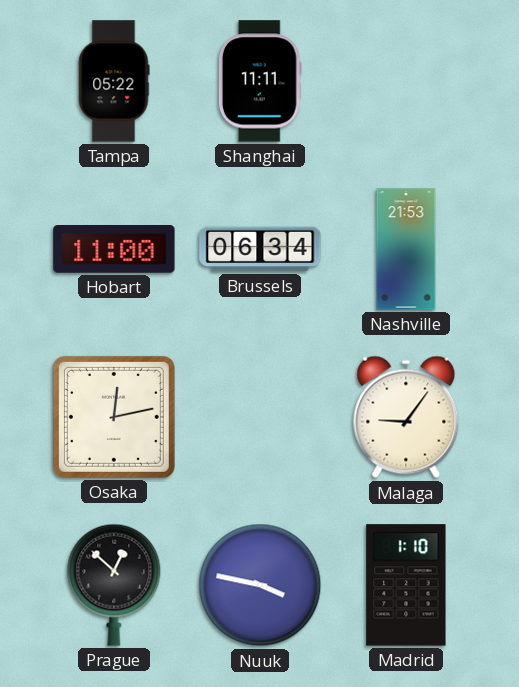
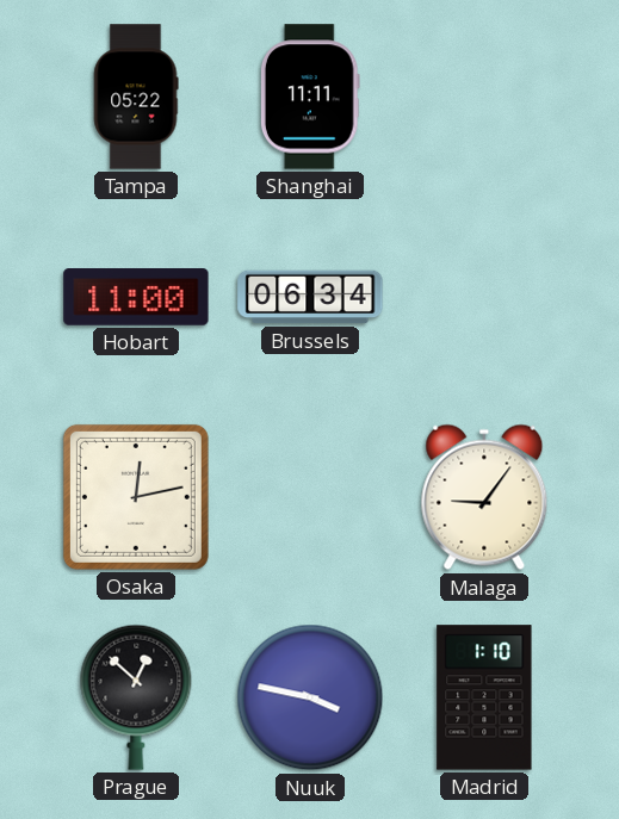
Nashville: 21:53 -> none (406, 249)
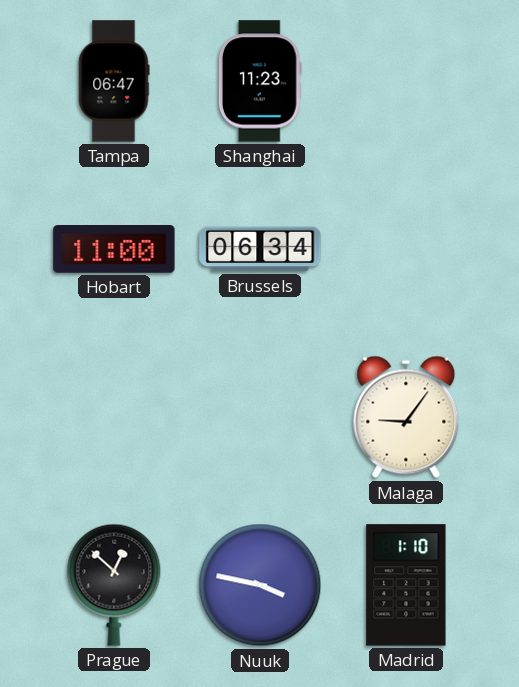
Tampa: 05:22 -> 06:47 (114, 81)
Shanghai: 11:11 -> 11:23 (260, 81)
Osaka: 12:13 -> none (136, 497)
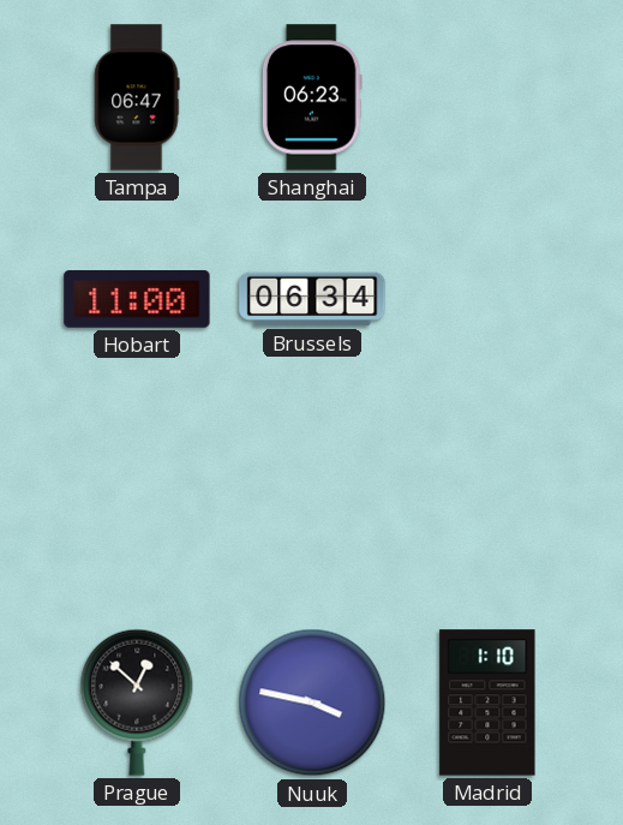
Shanghai: 11:23 -> 06:23 (312, 97)
Malaga: 9:06 -> none (406, 417)
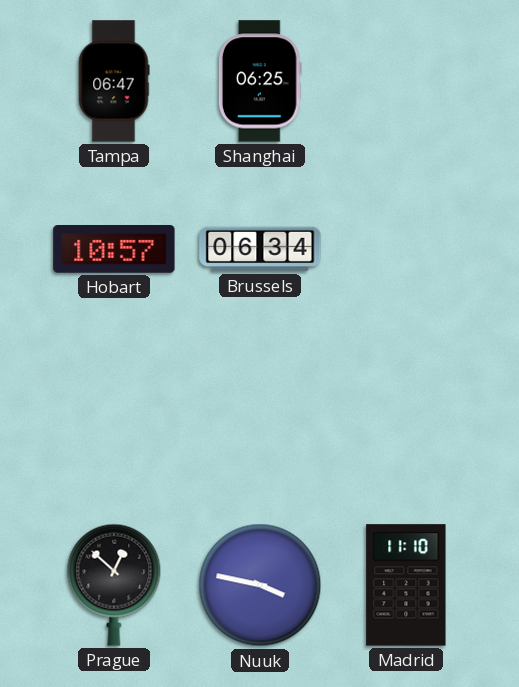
Shanghai: 06:23 -> 06:25 (260, 81)
Hobart: 11:00 -> 10:57 (114, 249)
Madrid: 1:10 -> 11:10 (406, 585)
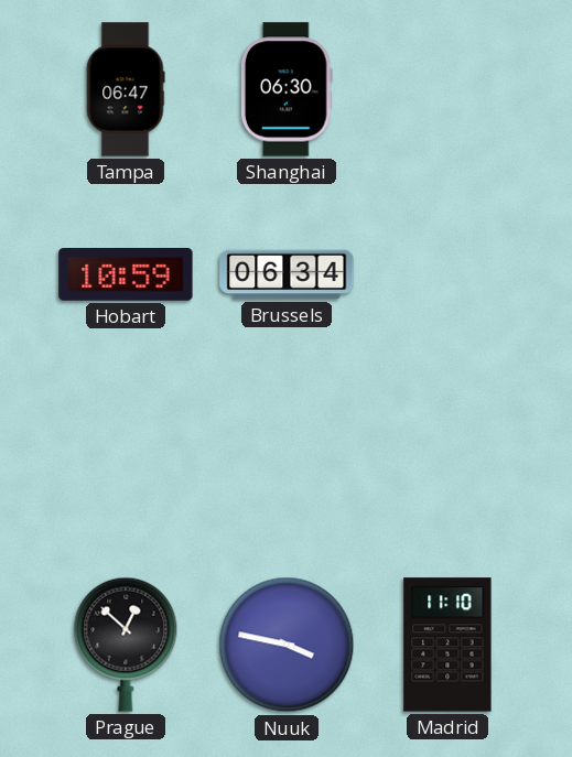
Shanghai: 06:25 -> 06:30 (287, 89)
Hobart: 10:57 -> 10:59 (126, 274)
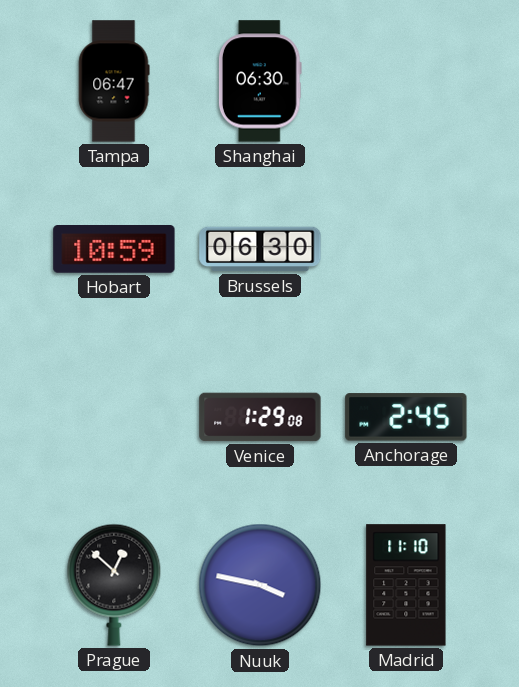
Brussels: 06:34 -> 06:30 (260, 249)
Venice: none -> 1:29 (260, 417)
Anchorage: none -> 2:45 (406, 417)
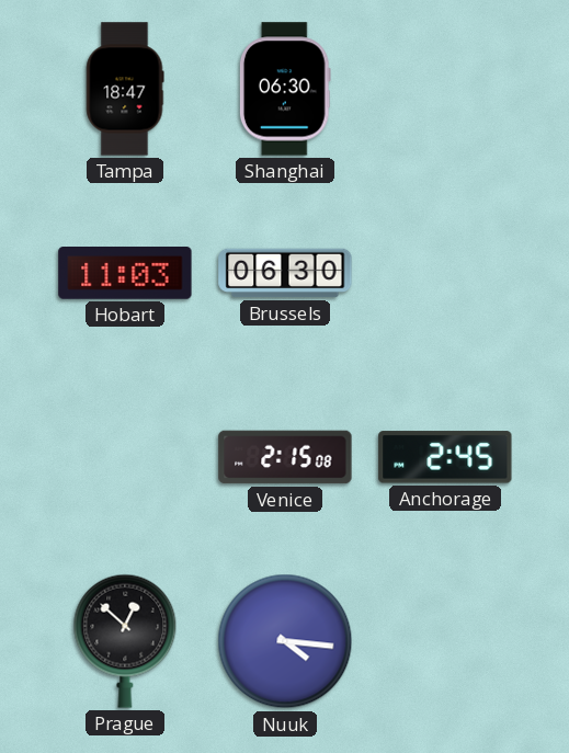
Tampa: 06:47 -> 18:47 (125, 89)
Hobart: 10:59 -> 11:03 (125, 273)
Venice: 1:29 -> 2:15 (285, 457)
Nuuk: 3:47 -> 4:16 (285, 641)
Madrid: 11:10 -> none (406, 585)
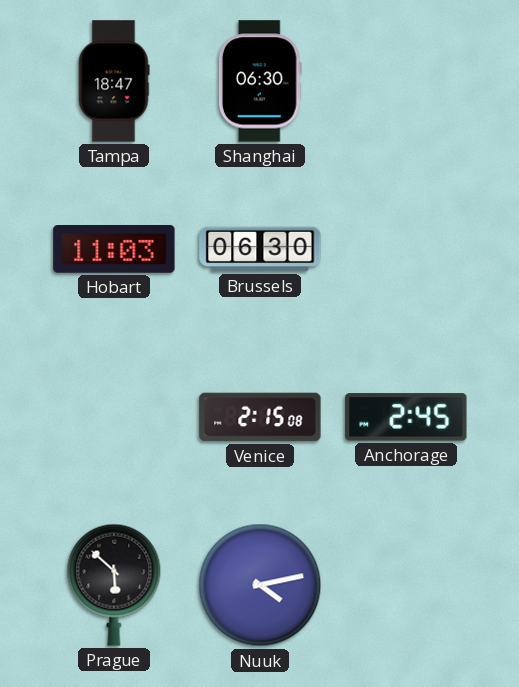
Prague: 12:52 -> 5:52 (114, 585)
Nuuk: 4:16 -> 4:13 (260, 585)
